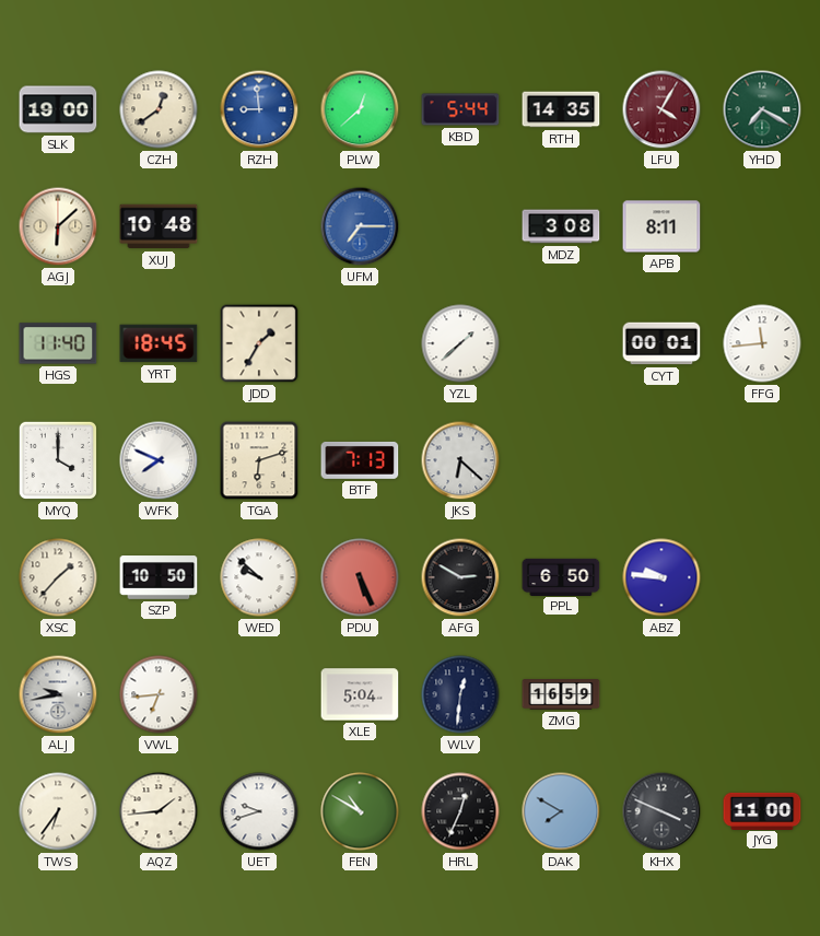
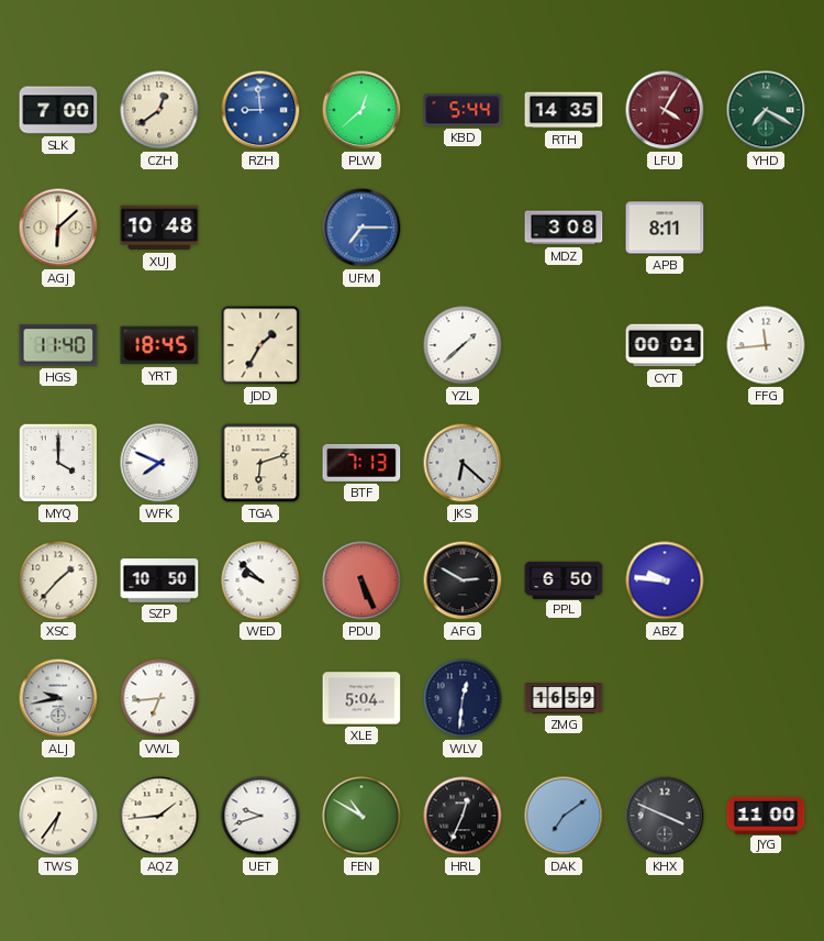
SLK: 19:00 -> 7:00 (58, 110)
DAK: 7:50 -> 7:09 (564, 816)
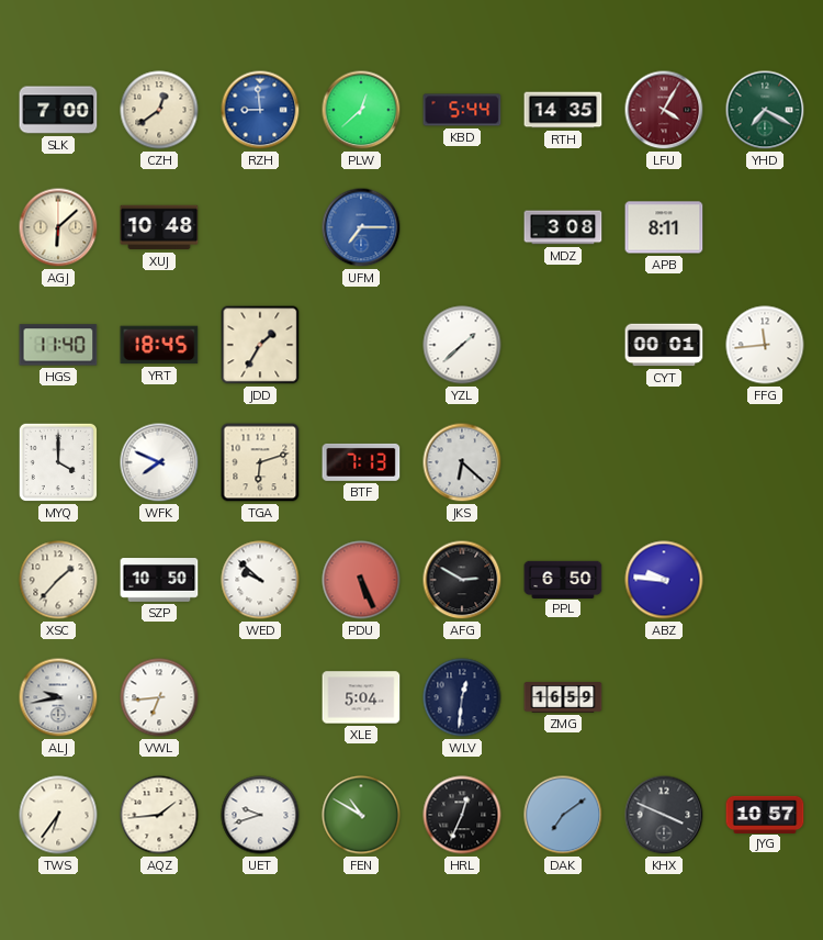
JYG: 11:00 -> 10:57 (765, 814)
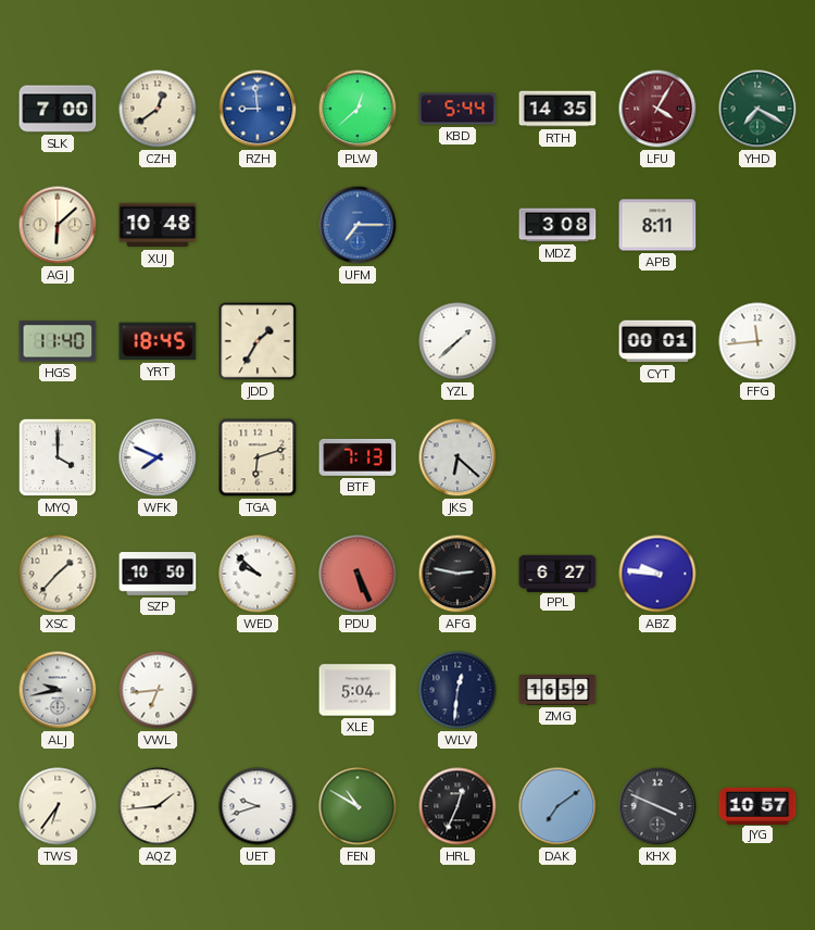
AFG: 2:50 -> 2:47 (457, 574)
PPL: 6:50 -> 6:27 (557, 573)
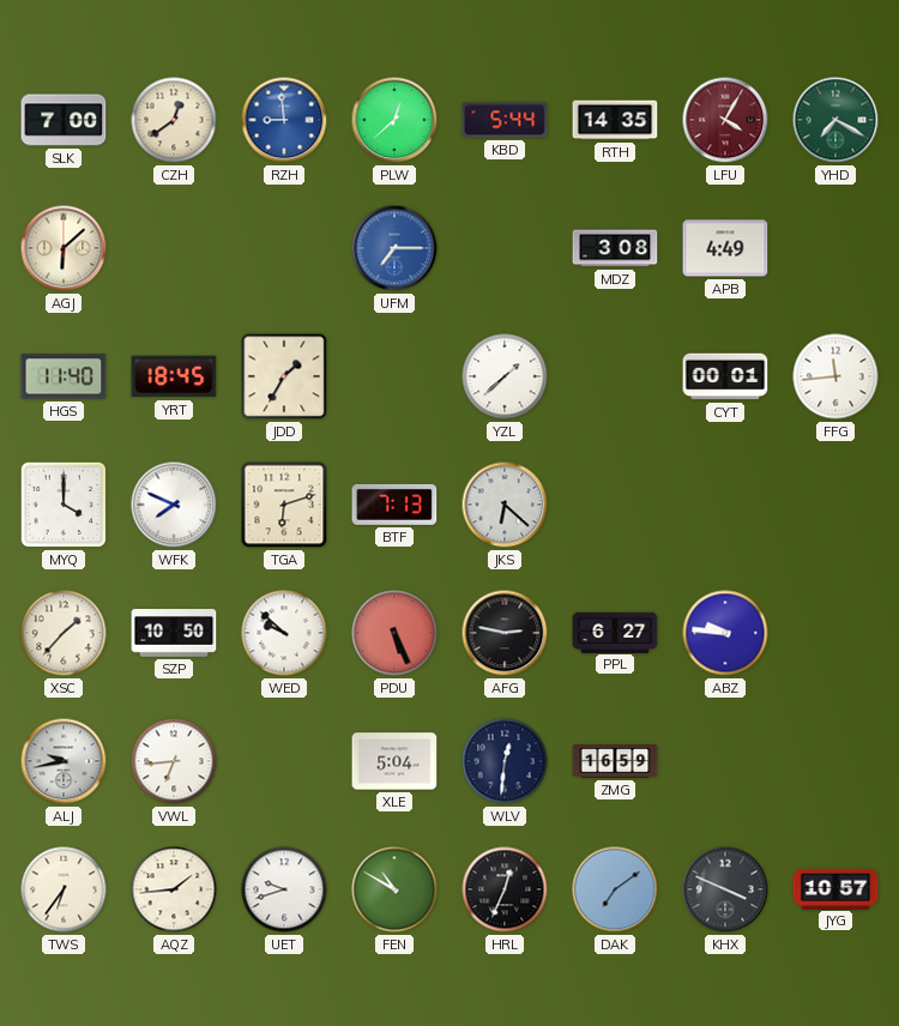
XUJ: 10:48 -> none (158, 225)
APB: 8:11 -> 4:49 (725, 248)
